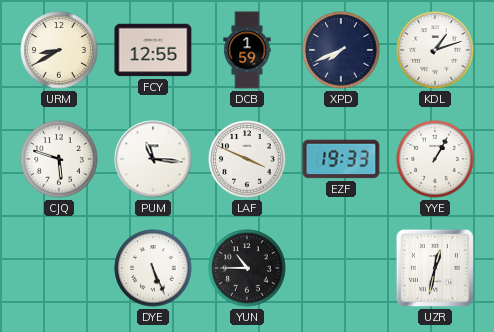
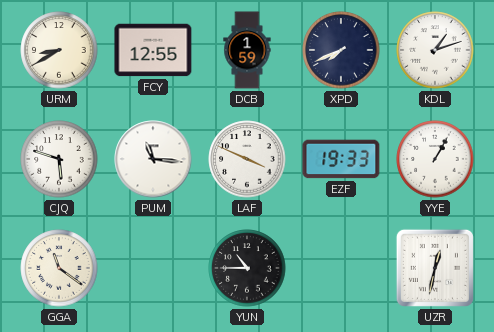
GGA: none -> 11:21 (59, 268)
DYE: 5:26 -> none (153, 268)
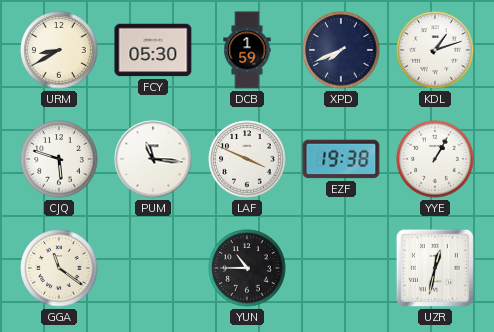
FCY: 12:55 -> 05:30 (153, 50)
EZF: 19:33 -> 19:38 (341, 159)
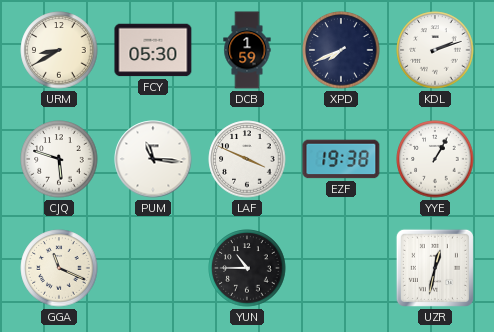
KDL: 1:12 -> 2:12 (435, 50)
GGA: 11:21 -> 11:19 (59, 268)
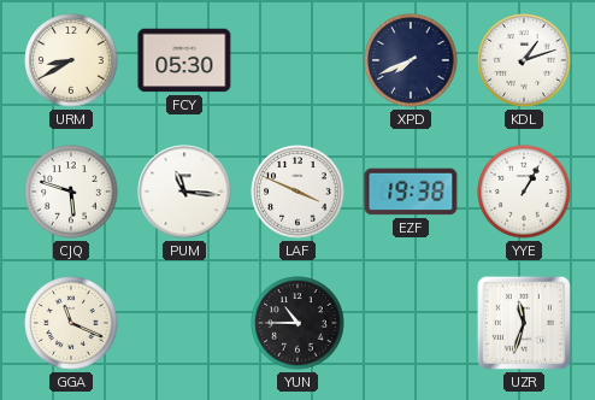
DCB: 1:59 -> none (247, 50)
KDL: 2:12 -> 1:12 (524, 60)
UZR: 12:32 -> 11:33 (524, 323)
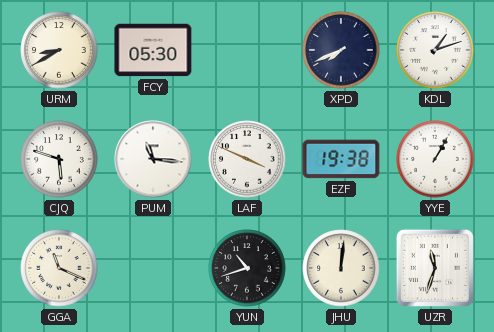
YUN: 10:45 -> 10:42 (247, 268)
JHU: none -> 12:01 (341, 268)
